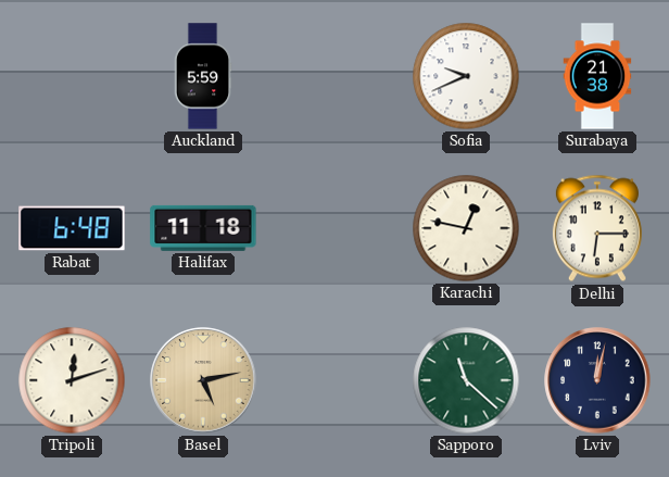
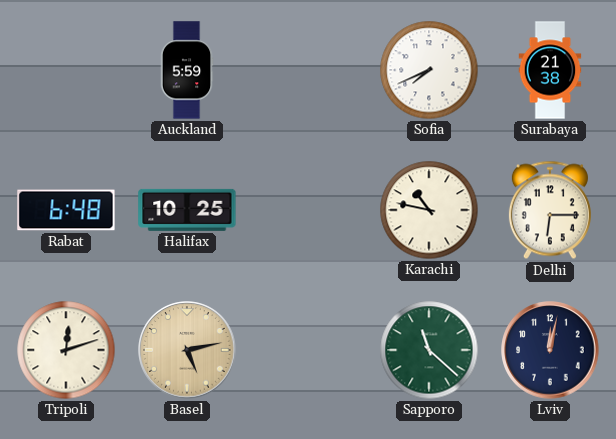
Sofia: 9:41 -> 7:41 (429, 70)
Halifax: 11:18 -> 10:25 (187, 210)
Karachi: 12:47 -> 10:47 (429, 210)
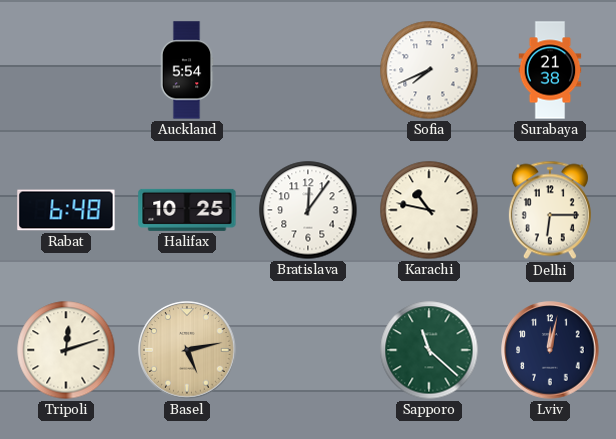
Auckland: 5:59 -> 5:54 (187, 70)
Bratislava: none -> 12:06 (308, 210)
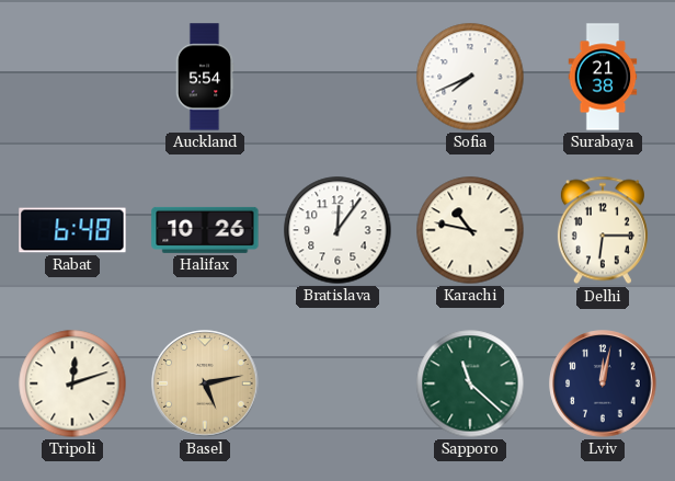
Halifax: 10:25 -> 10:26 (205, 230)
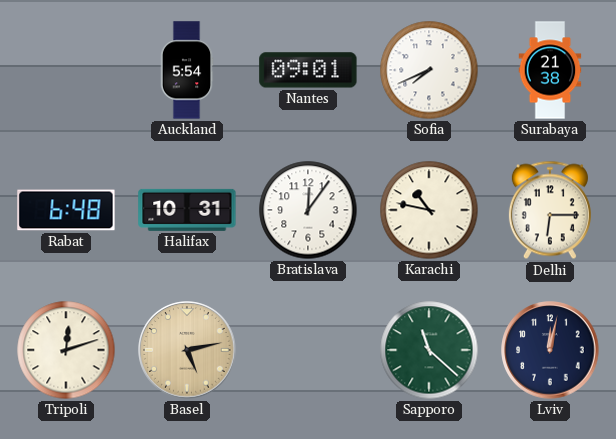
Nantes: none -> 09:01 (308, 70)
Halifax: 10:26 -> 10:31 (187, 210)
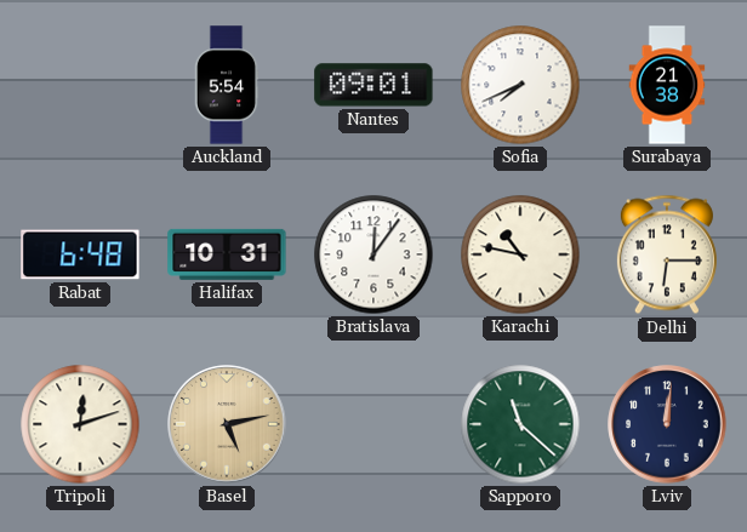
Lviv: 12:02 -> 12:01 (667, 424)
